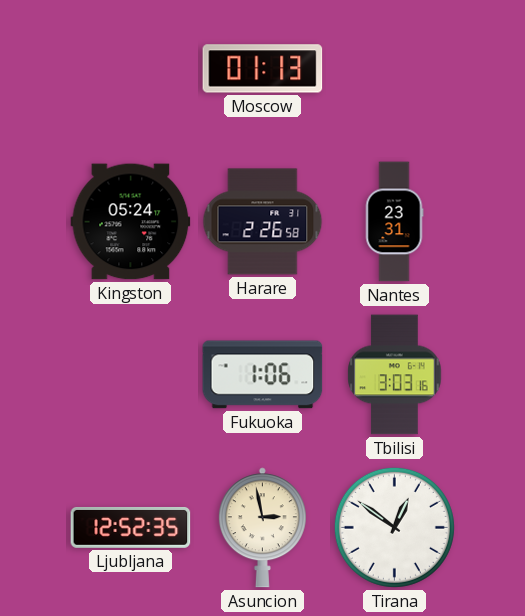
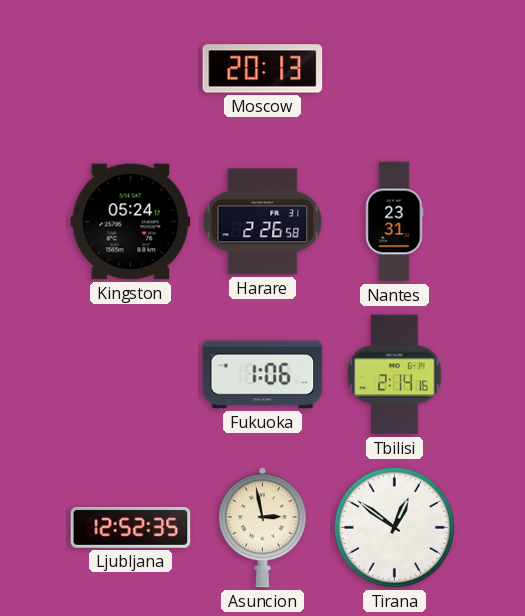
Moscow: 01:13 -> 20:13 (263, 69)
Tbilisi: 3:03 -> 2:14 (395, 375)
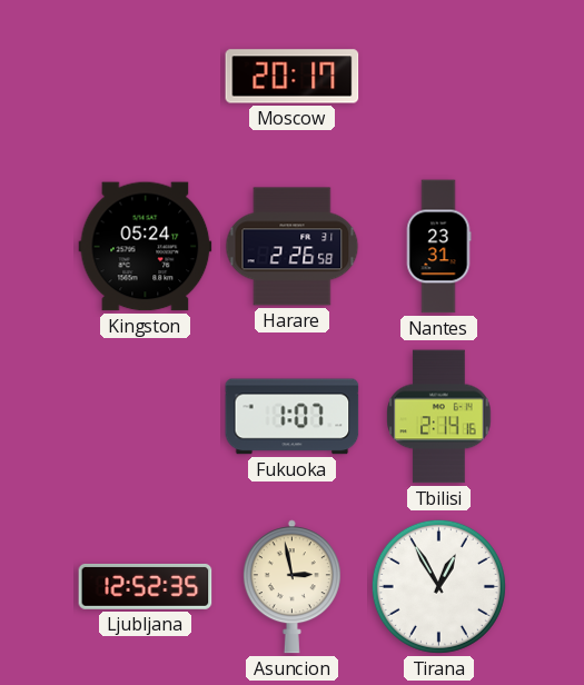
Moscow: 20:13 -> 20:17 (293, 77)
Fukuoka: 1:06 -> 1:07 (293, 417)
Tirana: 12:51 -> 12:55 (438, 586)
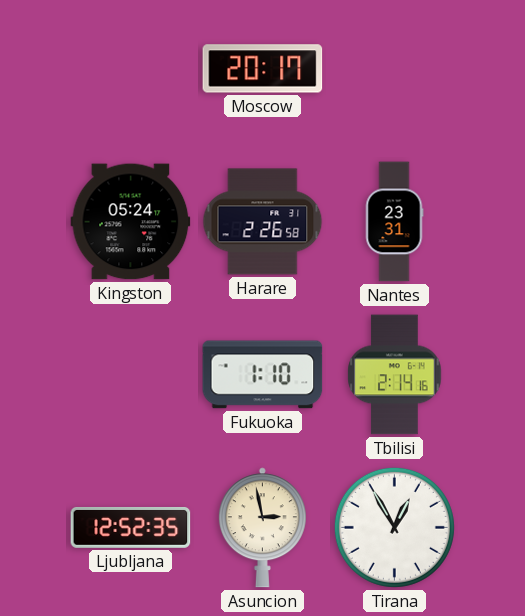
Fukuoka: 1:07 -> 1:10 (263, 375)
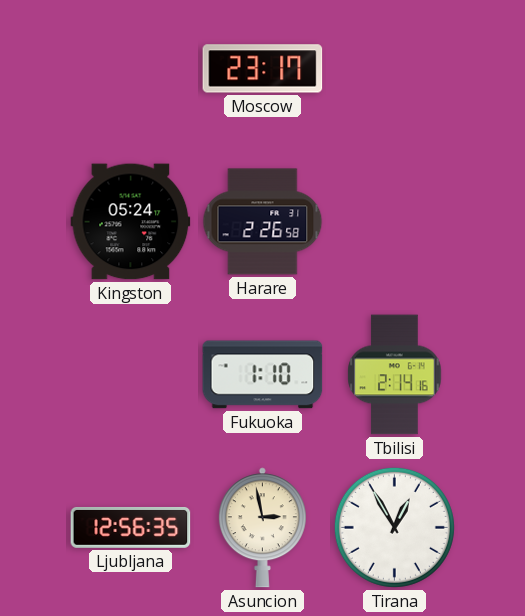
Moscow: 20:17 -> 23:17 (263, 69)
Nantes: 23:31 -> none (394, 222)
Ljubljana: 12:52 -> 12:56 (131, 527)
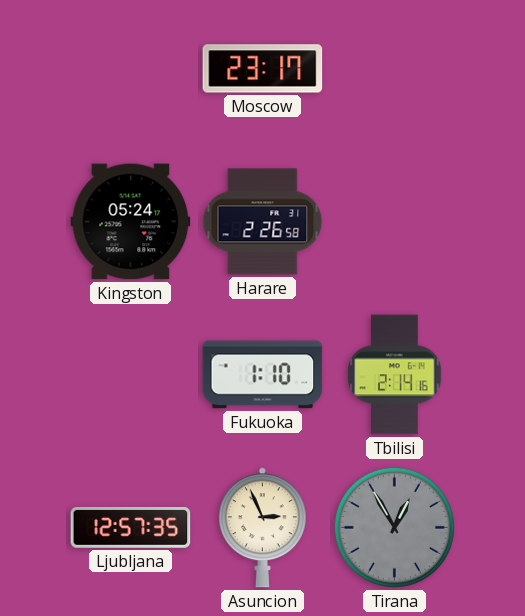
Ljubljana: 12:56 -> 12:57 (131, 527)
Asuncion: 2:58 -> 2:56 (262, 528)
Tirana dial: white -> grey (394, 527)
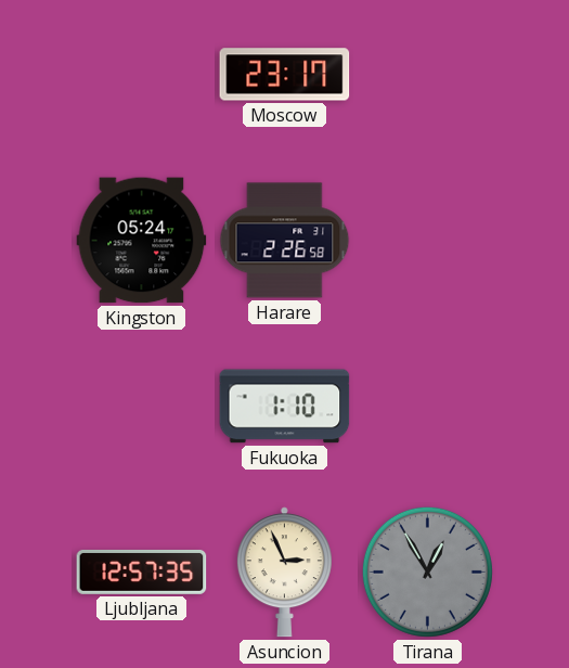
Tbilisi: 2:14 -> none (395, 375)
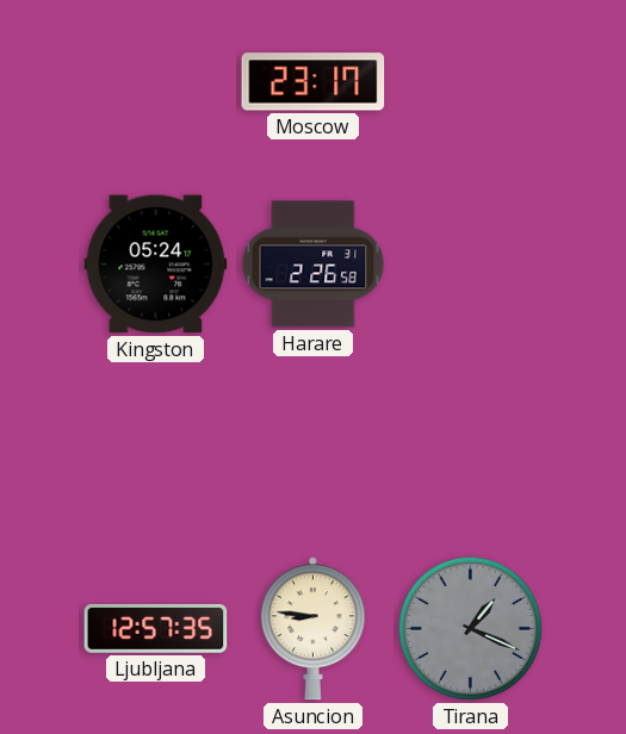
Fukuoka: 1:10 -> none (285, 407)
Asuncion: 2:56 -> 8:46 (312, 629)
Tirana: 12:55 -> 1:19 (470, 628)
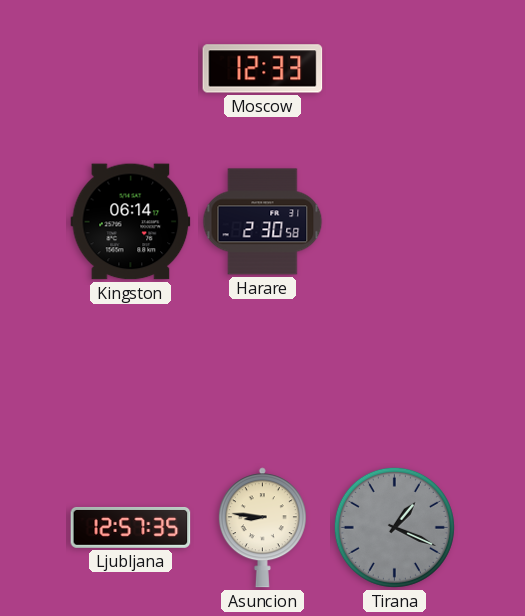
Moscow: 23:17 -> 12:33 (263, 69)
Kingston: 05:24 -> 06:14 (131, 222)
Harare: 2:26 -> 2:30 (263, 222)
